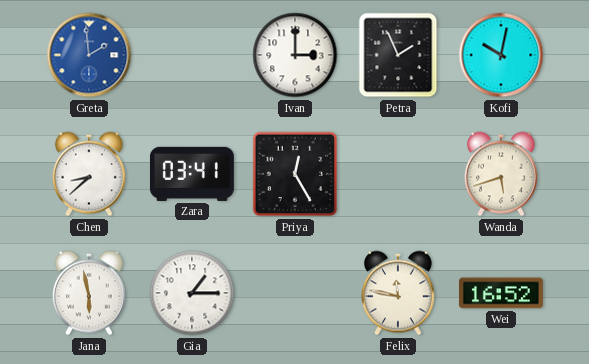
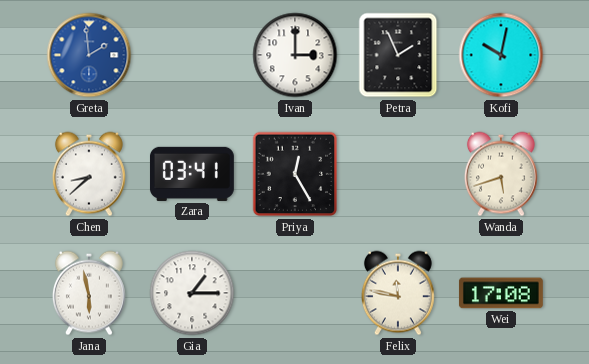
Wei: 16:52 -> 17:08 (501, 293)
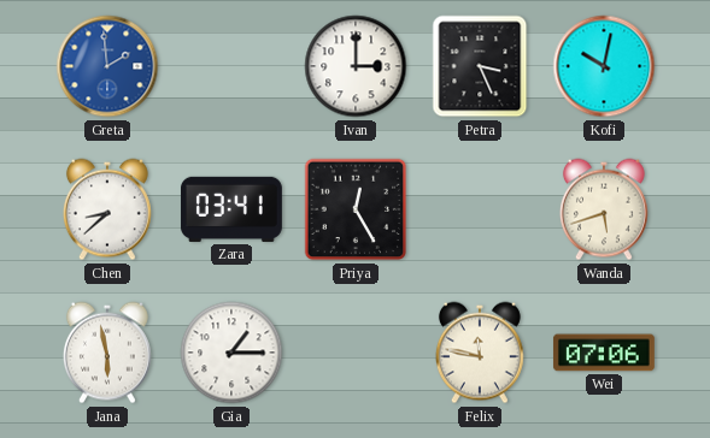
Petra: 1:56 -> 3:26 (480, 66)
Wei: 17:08 -> 07:06 (604, 353)
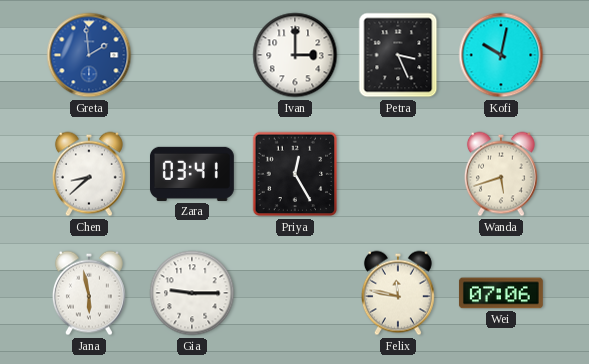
Gia: 1:15 -> 9:15 (192, 293)
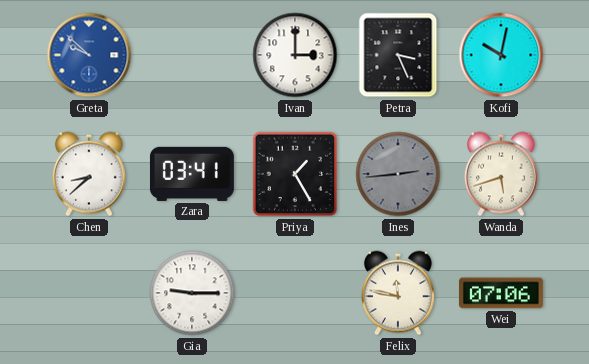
Greta: 1:59 -> 9:52 (89, 55)
Priya: 12:25 -> 1:25 (295, 174)
Ines: none -> 2:44 (398, 174)
Jana: 5:58 -> none (89, 293)
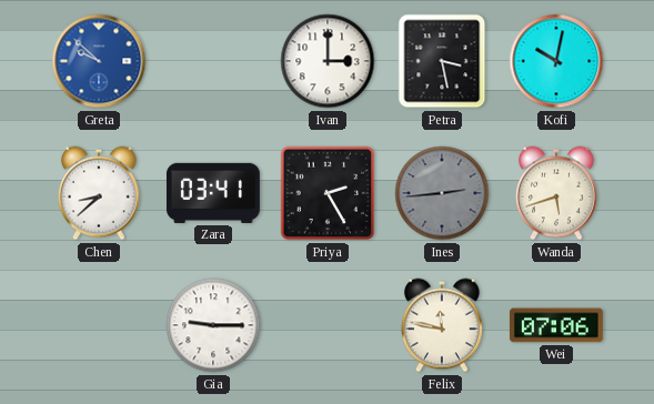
Petra: 3:26 -> 3:28 (442, 61)
Priya: 1:25 -> 2:25 (328, 193)
